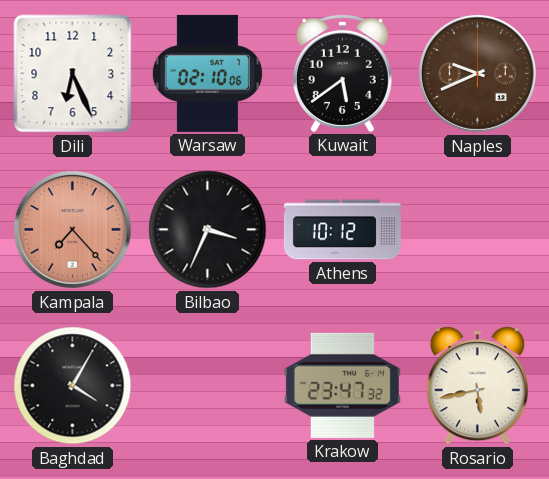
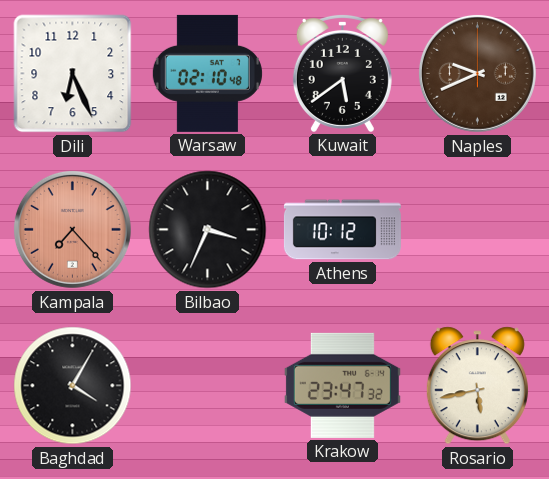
Warsaw: 02:10:06 -> 02:10:48 (207, 73)
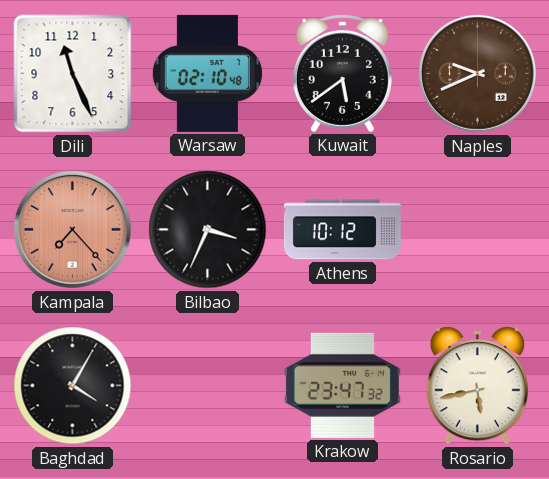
Dili: 6:26 -> 11:26 (73, 74)
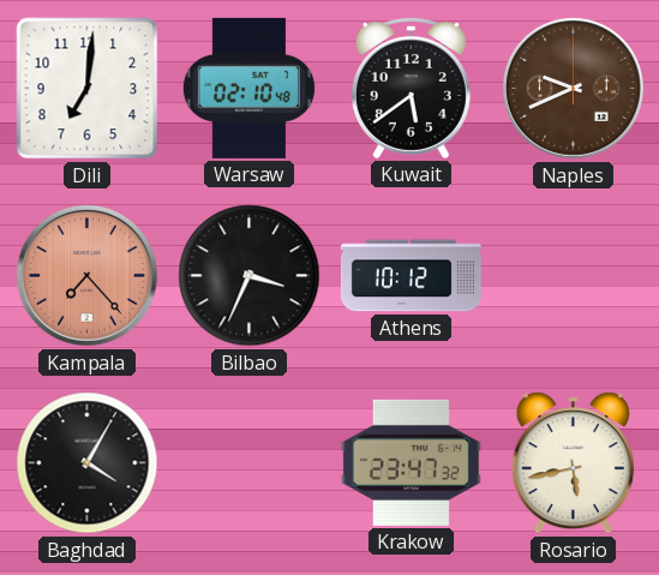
Dili: 11:26 -> 7:01 (88, 89)
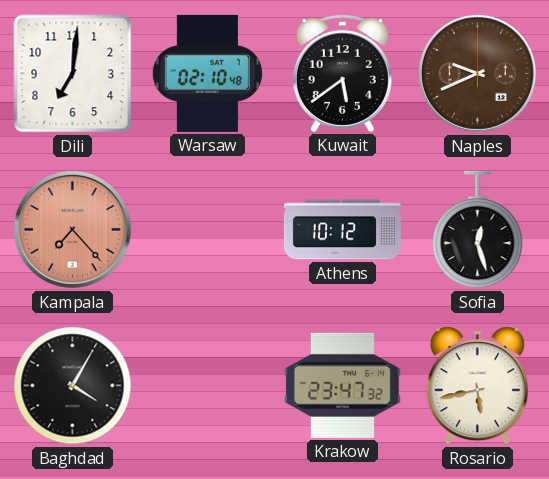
Bilbao: 3:34 -> none (250, 276)
Sofia: none -> 12:27 (478, 230)
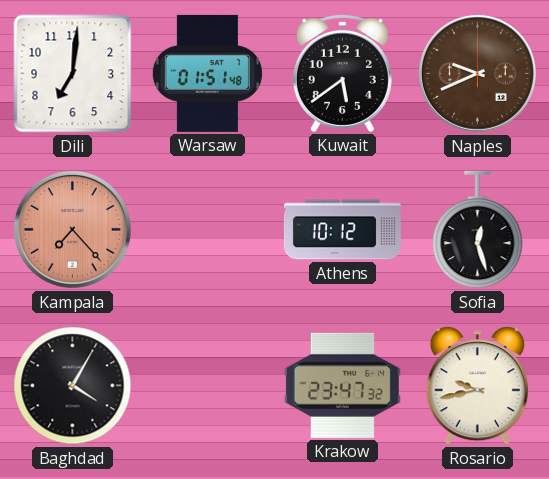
Warsaw: 02:10 -> 01:51 (207, 73)
Rosario: 5:43 -> 9:43 (477, 386)
